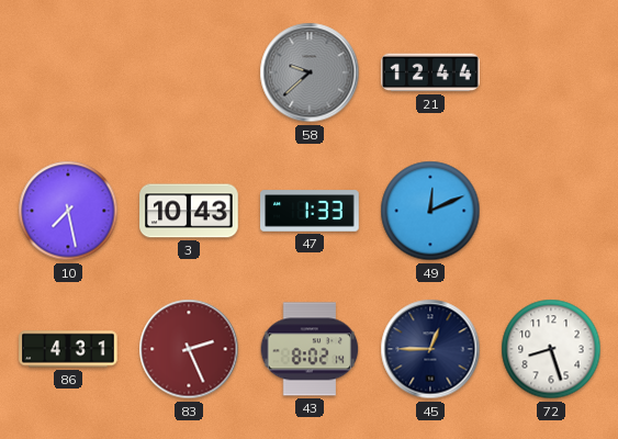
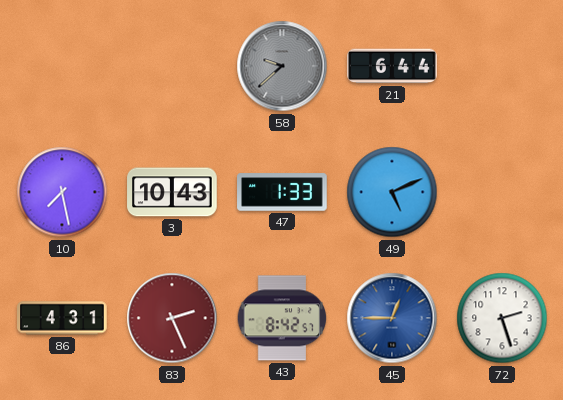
21: 12:44 -> 6:44 (392, 66)
49: 12:11 -> 5:11 (392, 192)
43: 8:02 -> 8:42 (282, 318)
45 dial: navy -> blue (392, 318)
72: 8:27 -> 2:27 (502, 318)
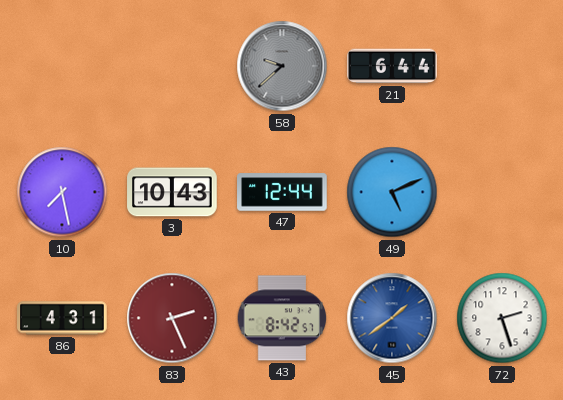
47: 1:33 -> 12:44 (282, 192)
45: 12:45 -> 1:39 (392, 318)
